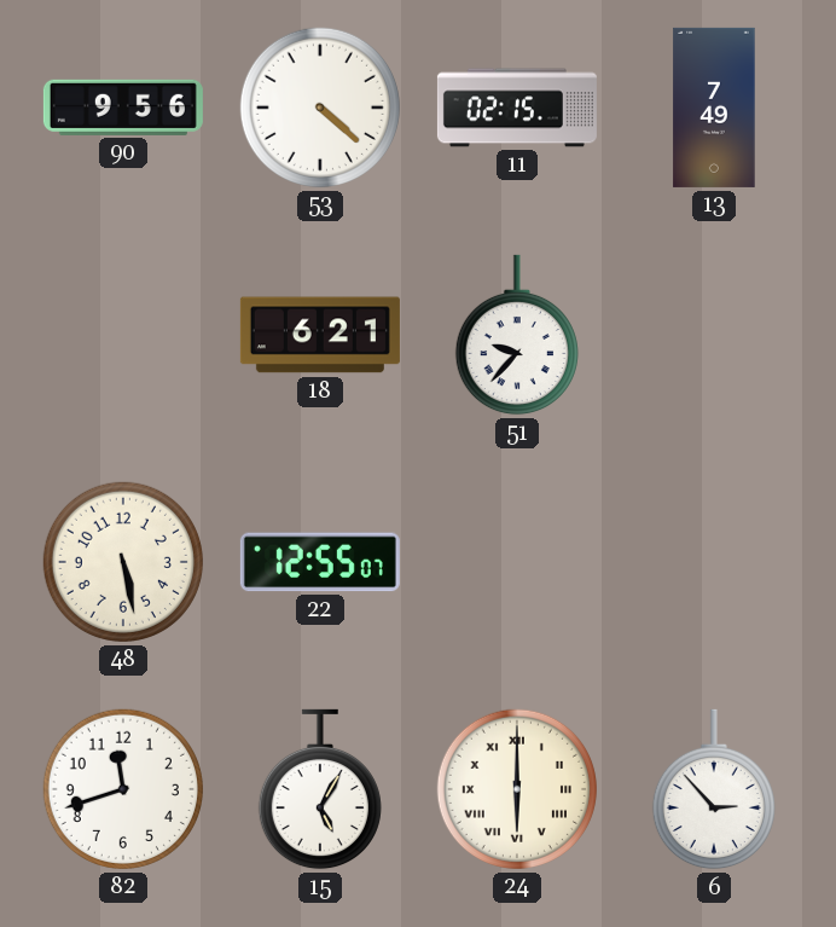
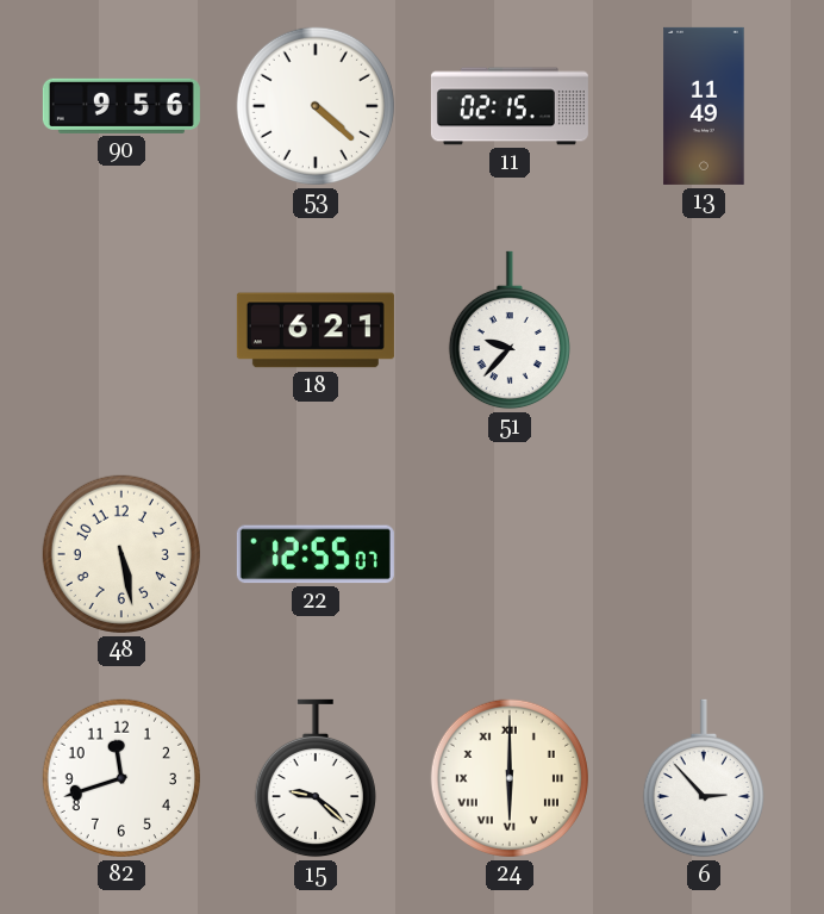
13: 7:49 -> 11:49 (704, 106)
15: 5:05 -> 9:22 (316, 778)
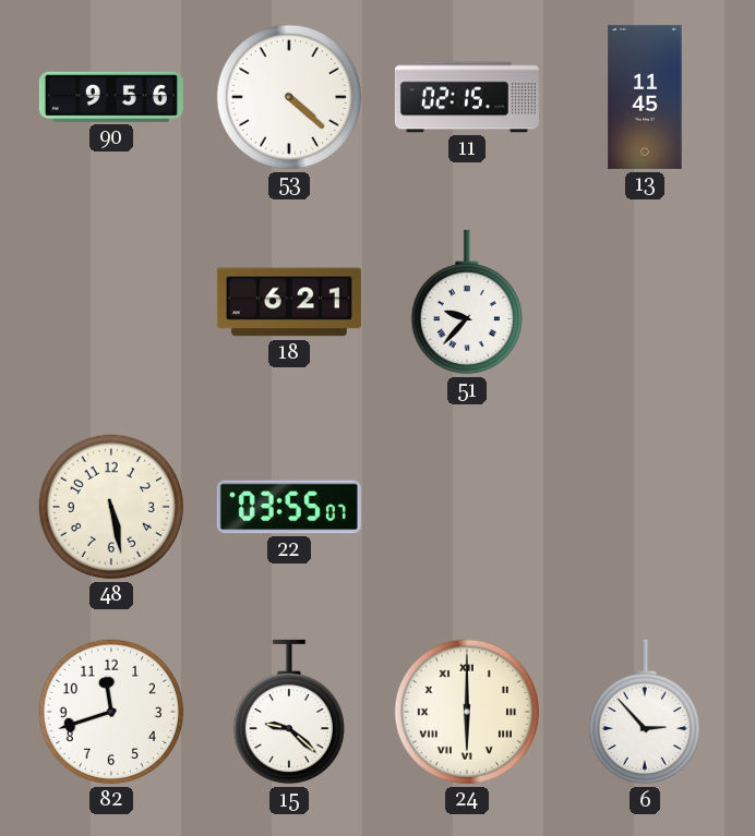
13: 11:49 -> 11:45 (645, 97)
22: 12:55 -> 03:55 (289, 507)
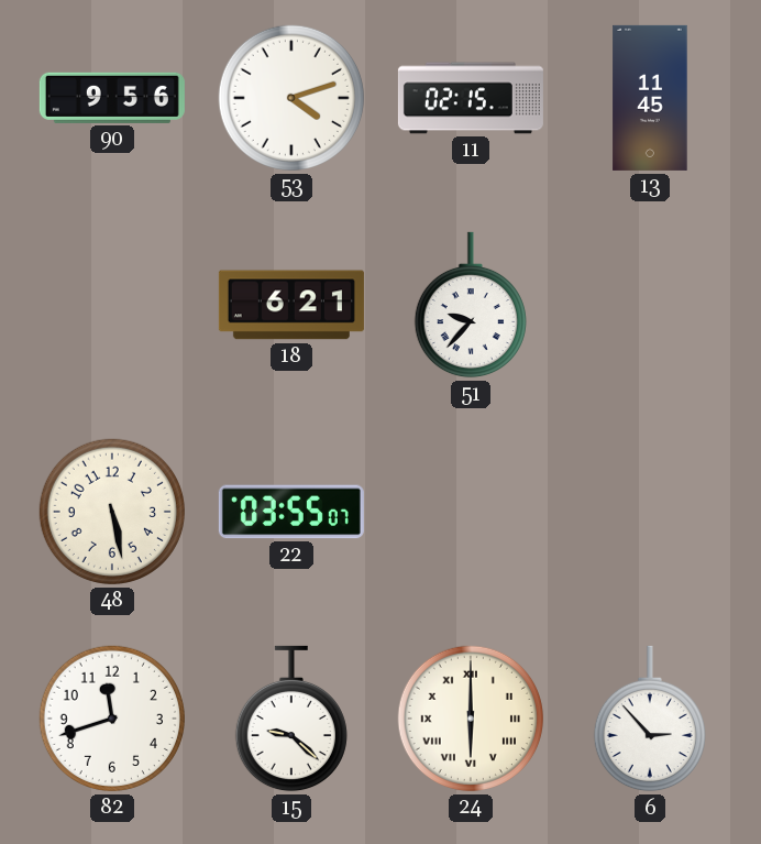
53: 4:22 -> 4:12 (291, 98)
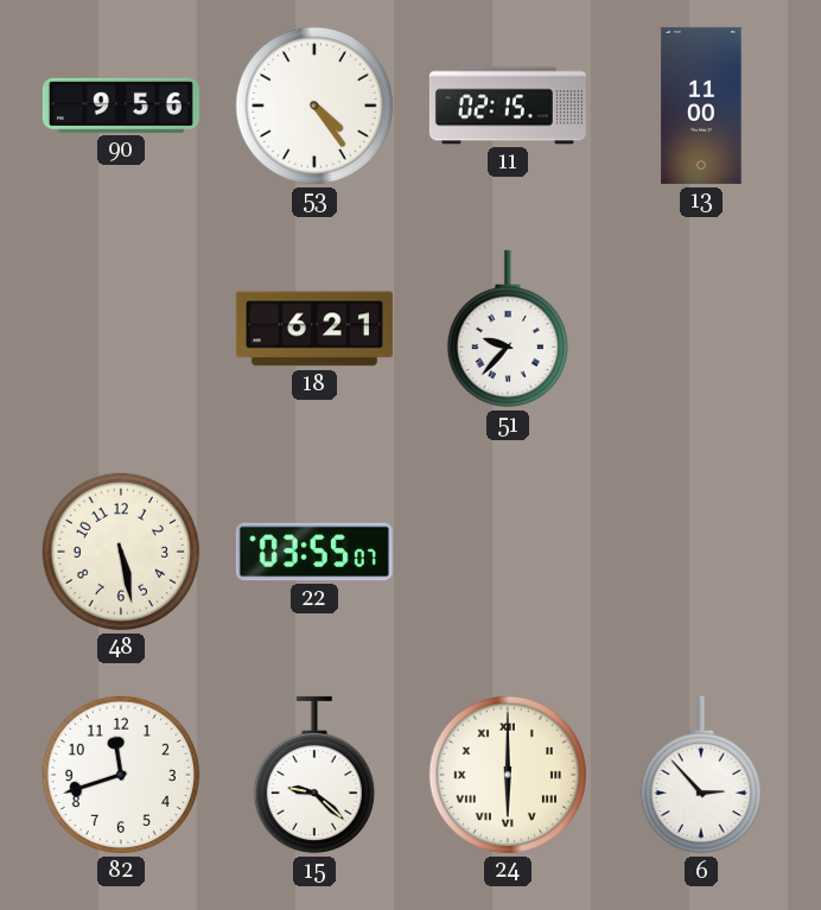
53: 4:12 -> 4:24 (314, 106)
13: 11:45 -> 11:00 (701, 106)
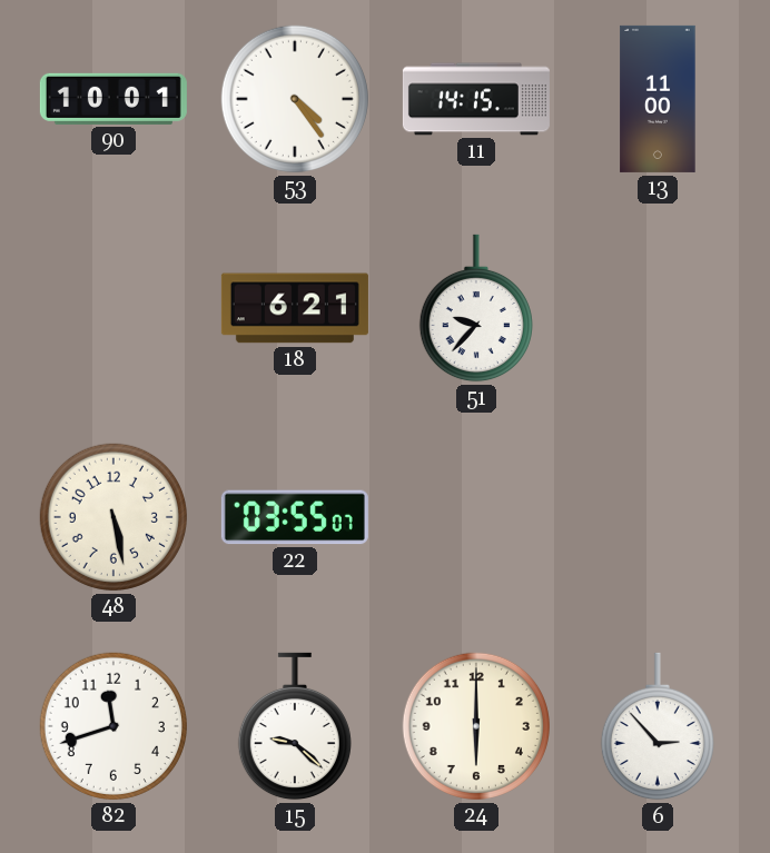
90: 9:56 -> 10:01 (113, 99)
11: 02:15 -> 14:15 (476, 99)
24 numerals: Roman -> Arabic (476, 726)
